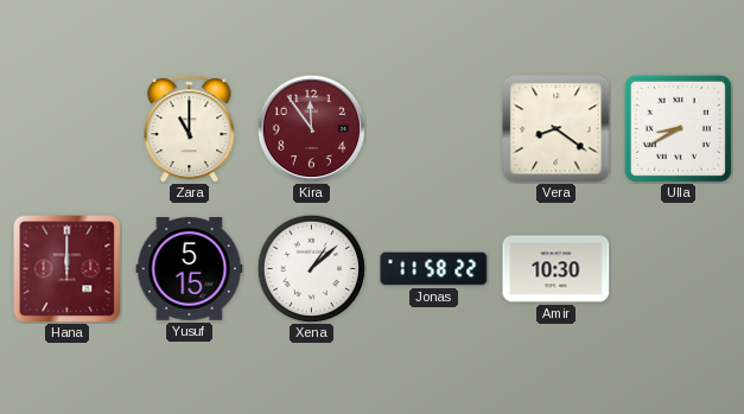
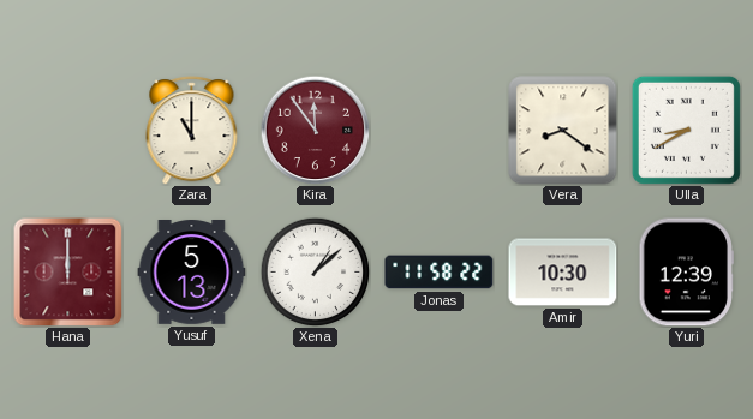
Yusuf: 5:15 -> 5:13 (192, 273)
Yuri: none -> 12:39 (686, 273)
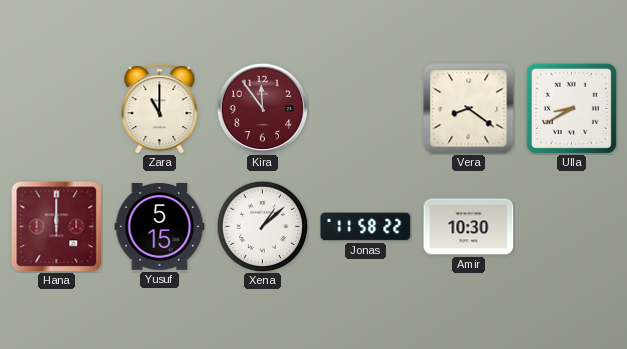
Yusuf: 5:13 -> 5:15 (160, 227)
Yuri: 12:39 -> none (686, 273)
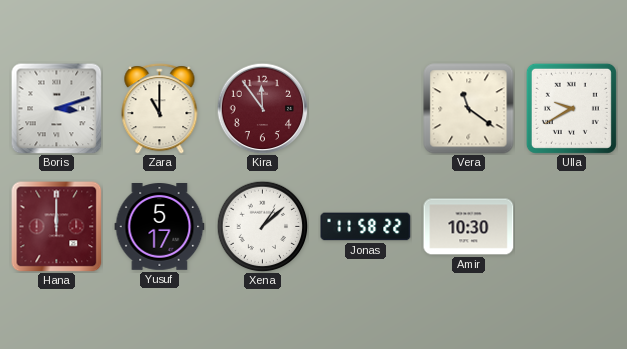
Boris: none -> 3:12 (56, 108)
Vera: 8:21 -> 11:21 (469, 109)
Ulla: 8:40 -> 9:40 (571, 108)
Yusuf: 5:15 -> 5:17 (160, 227)
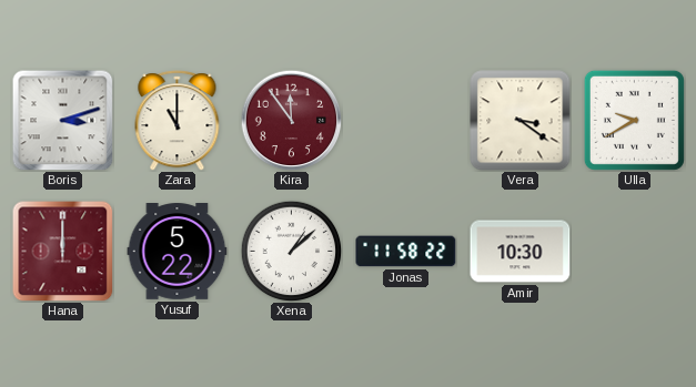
Vera: 11:21 -> 3:21 (521, 121)
Yusuf: 5:17 -> 5:22 (178, 252)
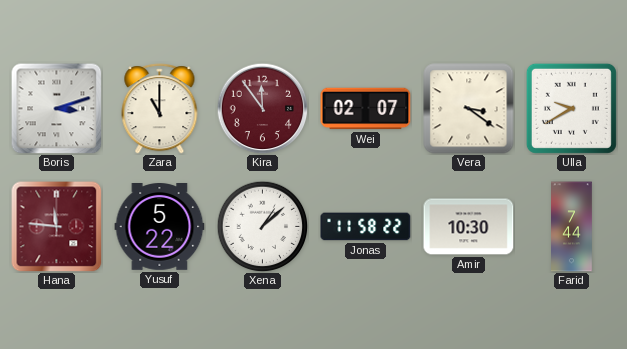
Wei: none -> 02:07 (366, 109)
Hana: 12:00 -> 11:46 (56, 226)
Farid: none -> 7:44 (572, 227)
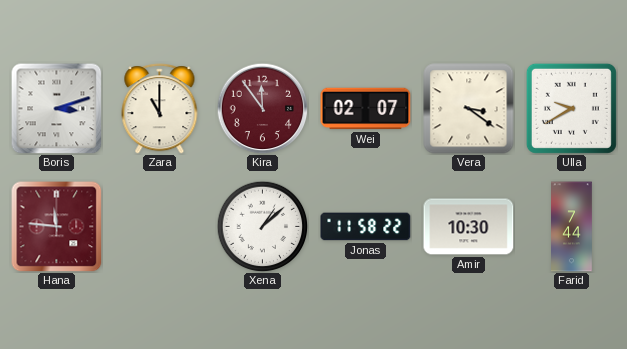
Yusuf: 5:22 -> none (160, 227)
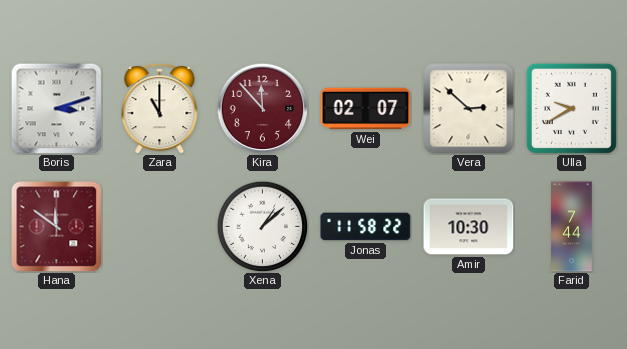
Kira: 11:54 -> 11:53 (262, 108)
Vera: 3:21 -> 2:52 (469, 109)
Hana: 11:46 -> 11:51 (56, 226)
